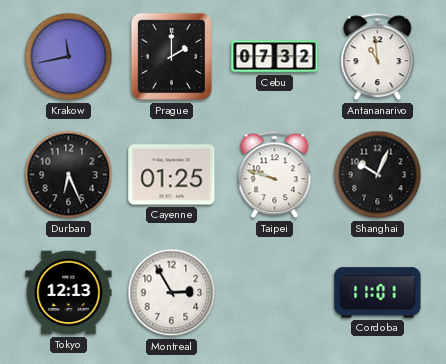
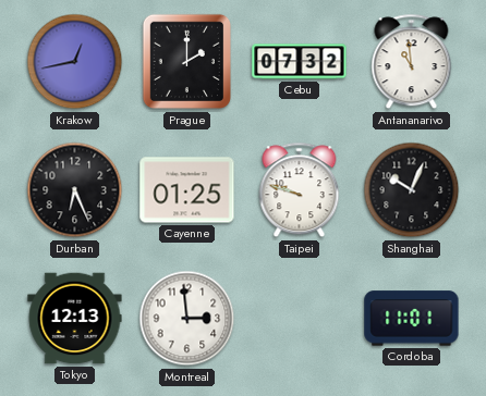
Krakow: 11:43 -> 12:43 (75, 62)
Montreal: 2:55 -> 2:59 (187, 319)
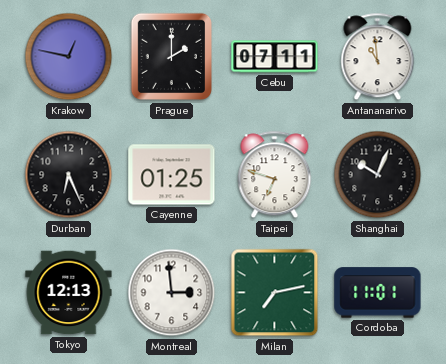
Krakow: 12:43 -> 12:47 (69, 57)
Cebu: 07:32 -> 07:11 (275, 57)
Taipei: 9:48 -> 6:48 (275, 175)
Milan: none -> 7:13 (275, 293)
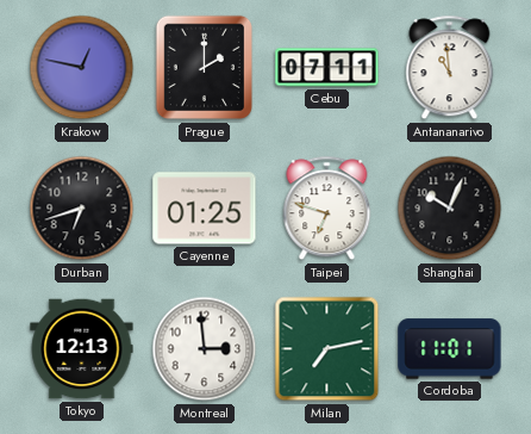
Durban: 6:26 -> 6:42 (82, 209)
